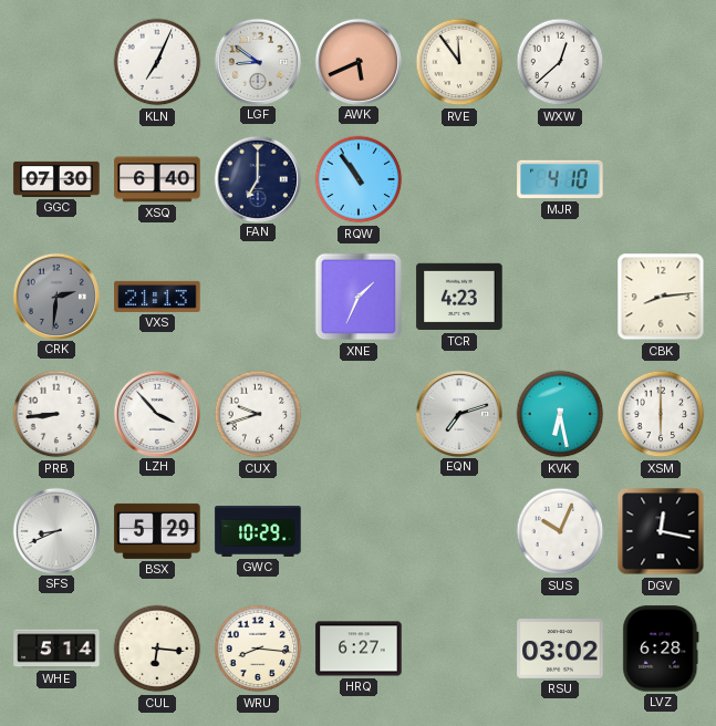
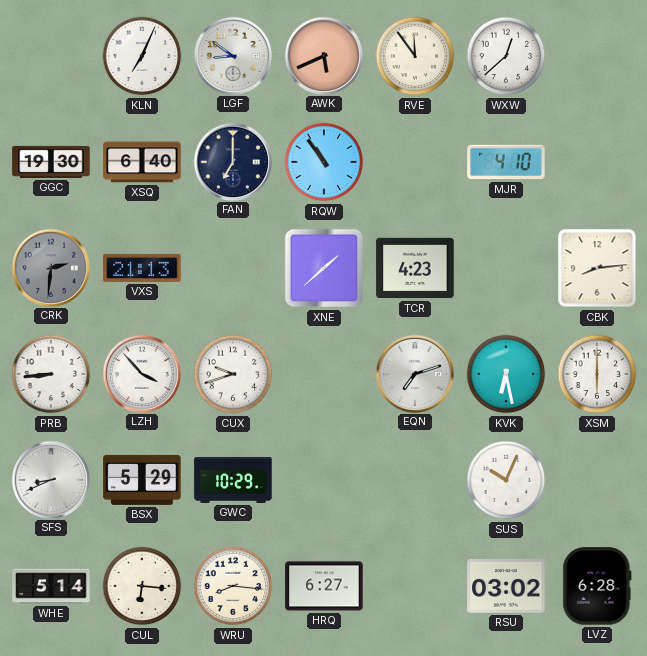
GGC: 07:30 -> 19:30 (51, 162)
XNE: 1:34 -> 1:38 (324, 268)
DGV: 12:17 -> none (661, 531)
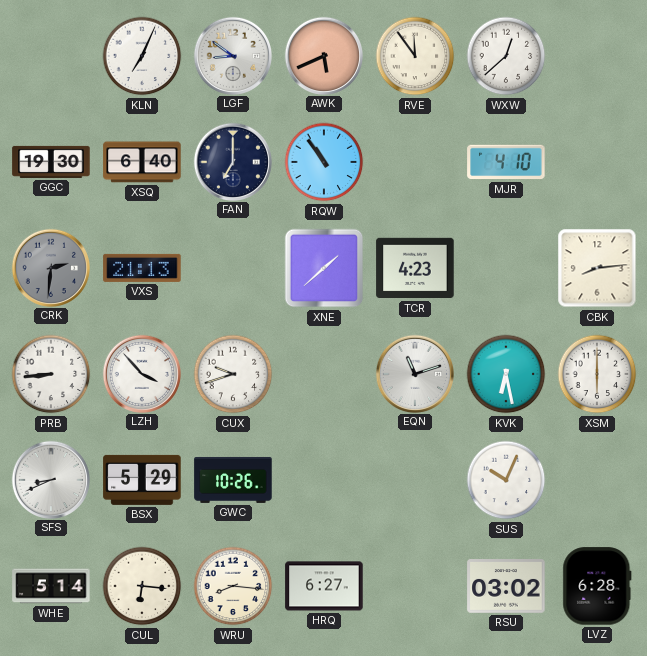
EQN: 7:12 -> 11:12 (414, 373)
GWC: 10:29 -> 10:26 (233, 480)
